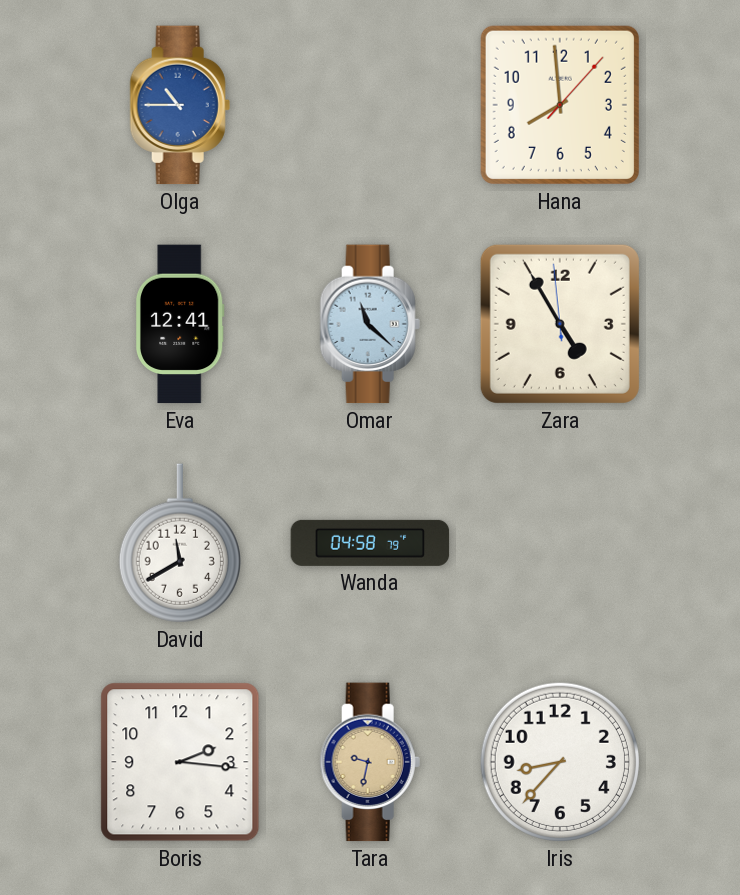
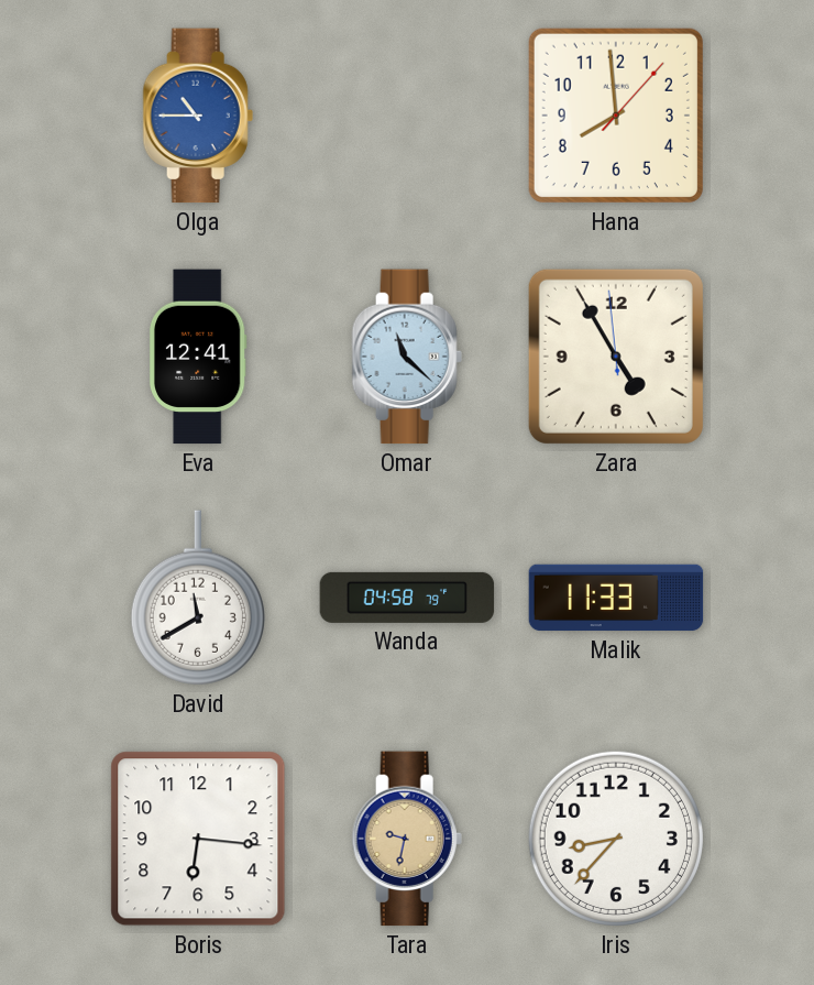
Malik: none -> 11:33 (616, 598)
Boris: 2:16 -> 6:16 (198, 839)
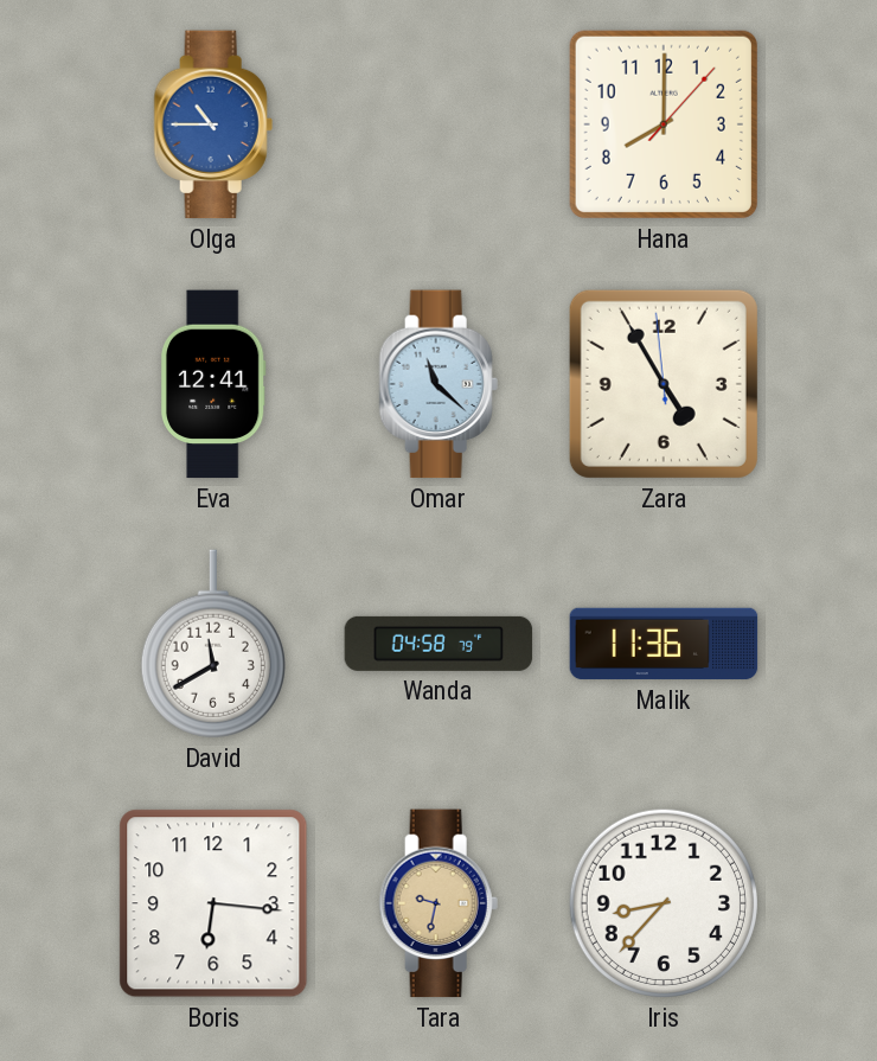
Hana: 7:59 -> 8:00 (664, 124)
Malik: 11:33 -> 11:36 (664, 644)
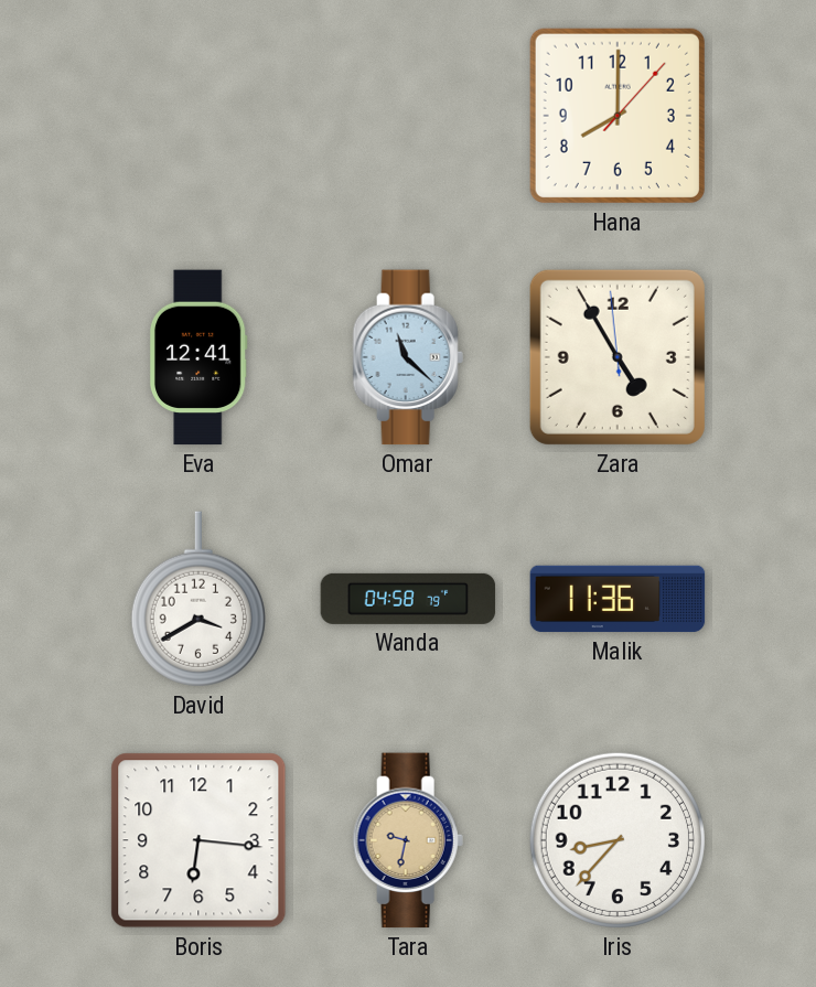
Olga: 10:45 -> none (213, 124)
David: 11:40 -> 3:40 (198, 599)
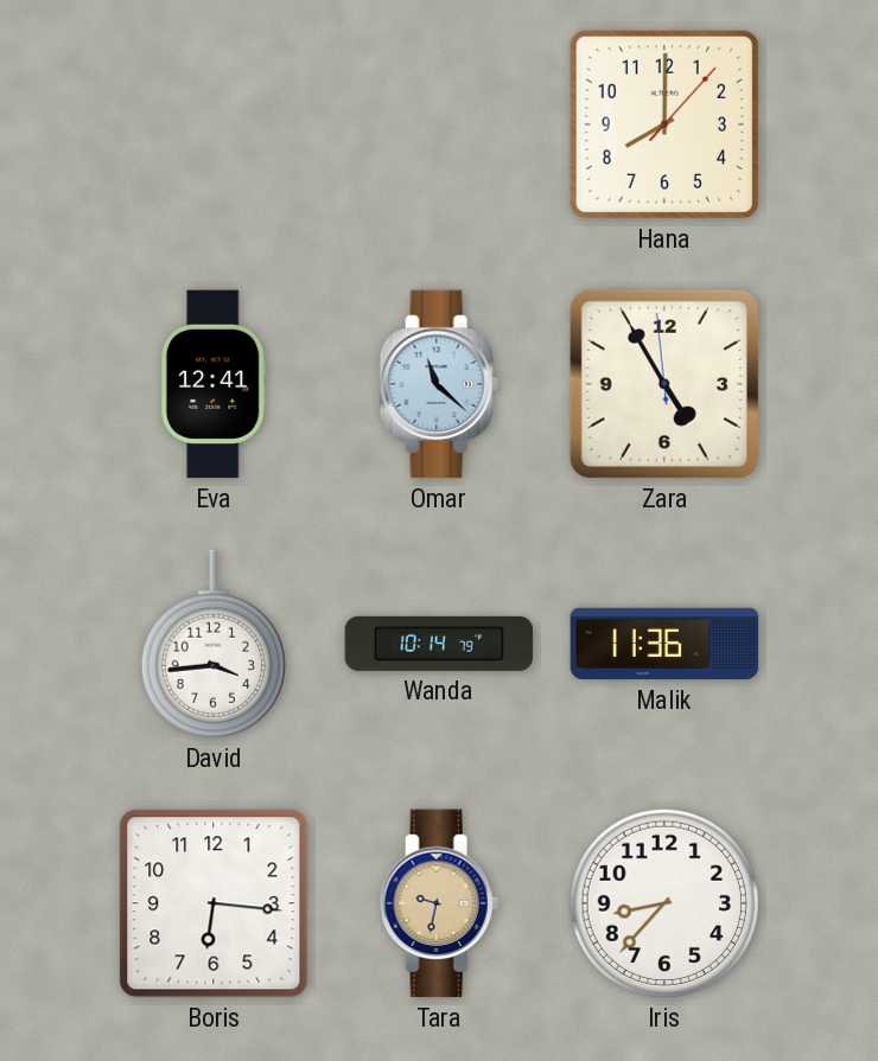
David: 3:40 -> 3:44 (214, 644)
Wanda: 04:58 -> 10:14 (439, 644)
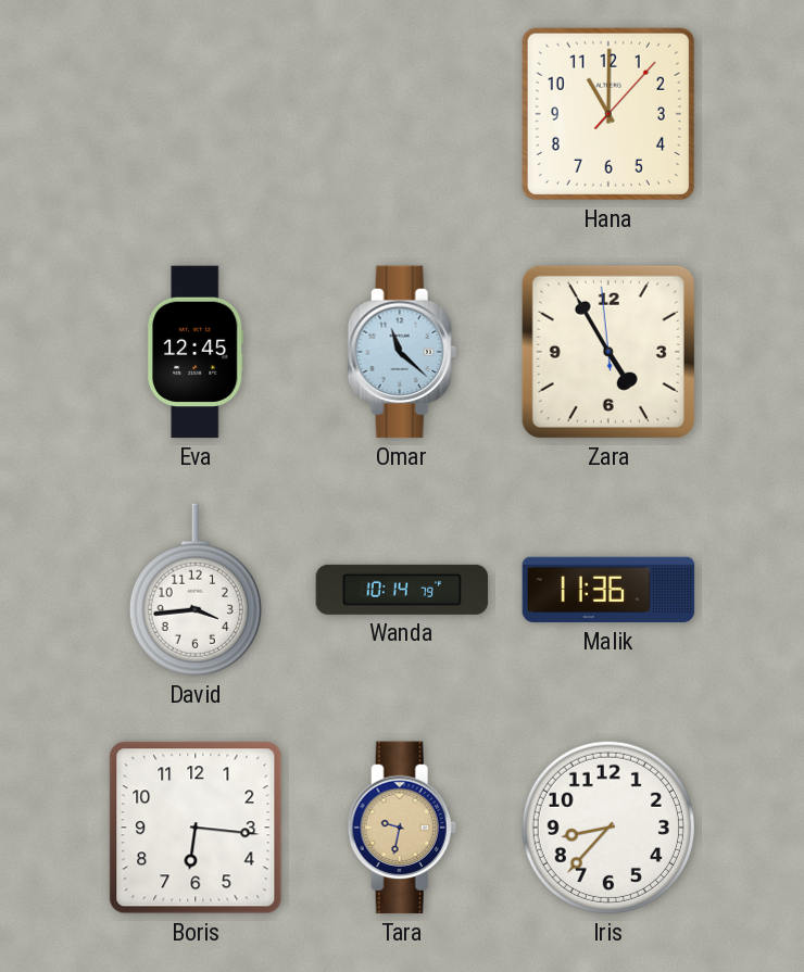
Hana: 8:00 -> 11:00 (608, 114)
Eva: 12:41 -> 12:45 (196, 352)
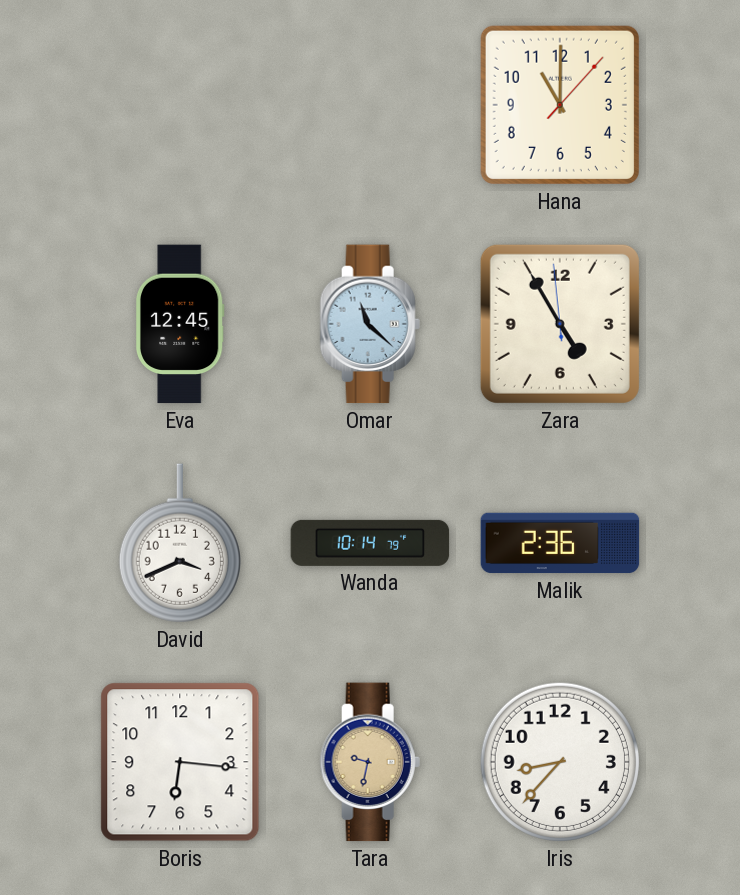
David: 3:44 -> 3:41 (180, 543)
Malik: 11:36 -> 2:36 (560, 543)
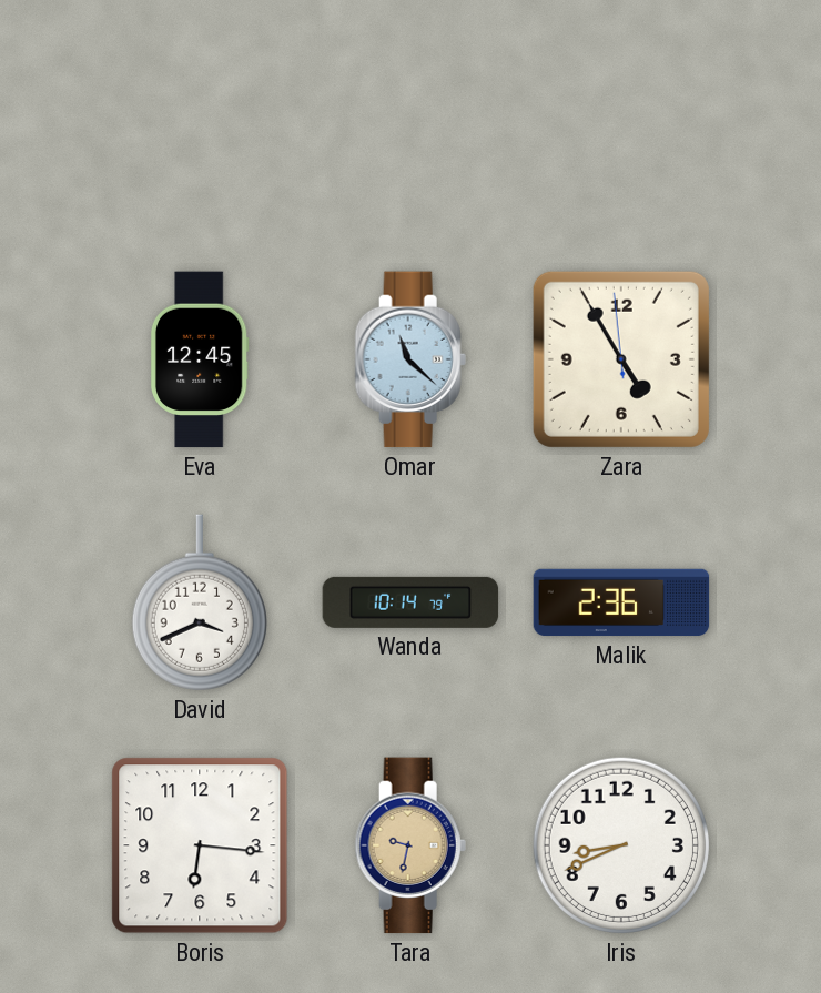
Hana: 11:00 -> none (560, 105)
Iris: 8:37 -> 8:41 (621, 845)
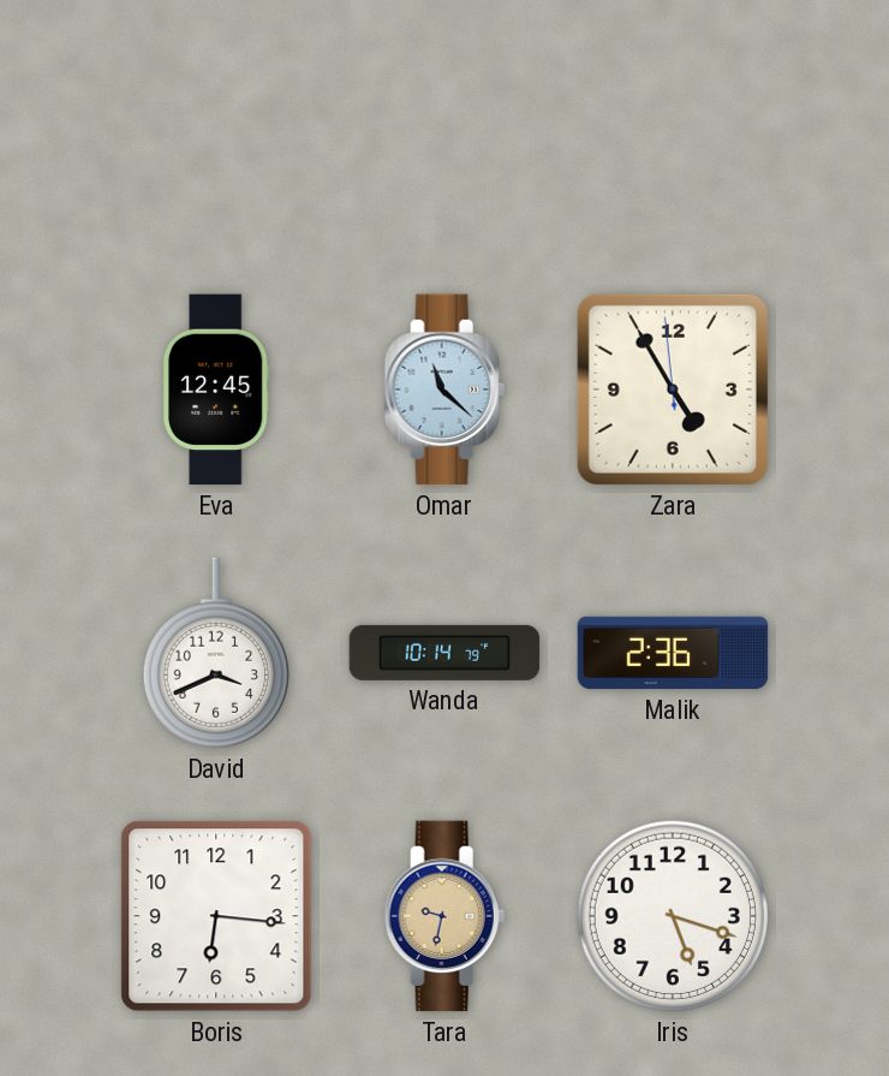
Iris: 8:41 -> 5:18 (673, 916)
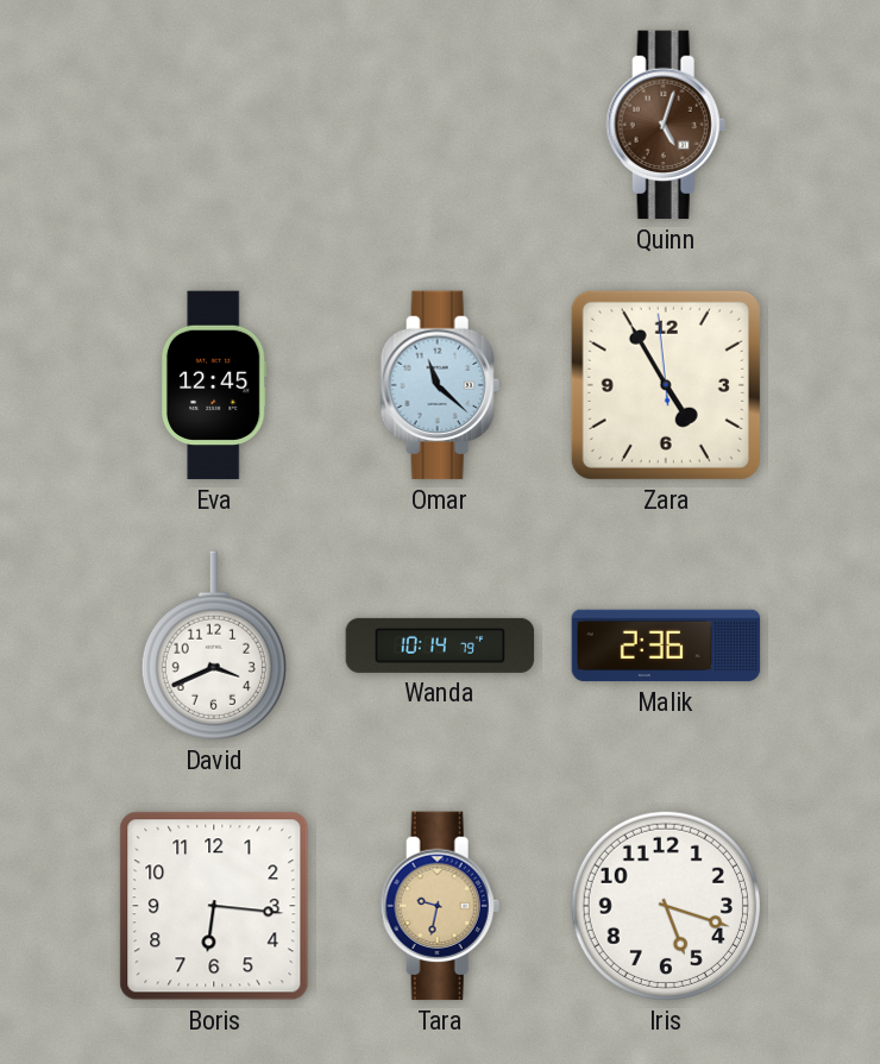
Quinn: none -> 5:03 (666, 125)
